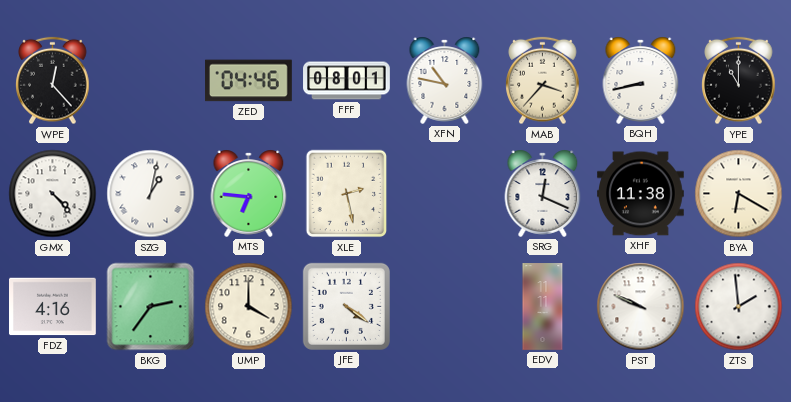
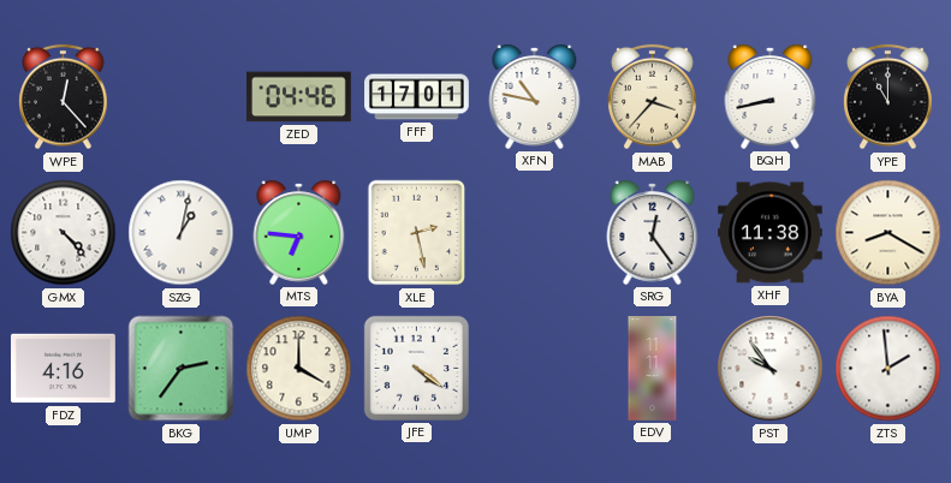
FFF: 08:01 -> 17:01 (417, 97)
SRG: 12:19 -> 12:24 (653, 232)
BYA: 6:20 -> 8:20 (888, 233)
PST: 9:49 -> 9:54 (771, 369)
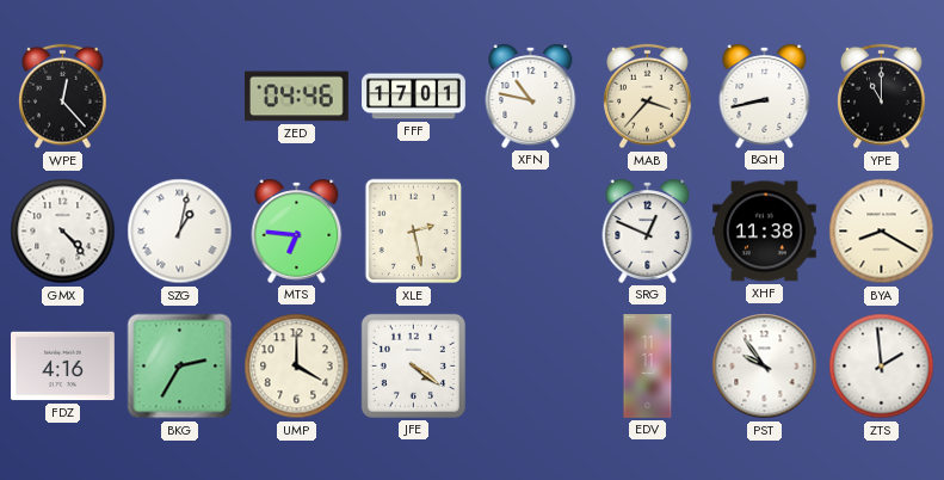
SRG: 12:24 -> 12:49 (648, 230)
BKG: 2:36 -> 2:35 (180, 367)
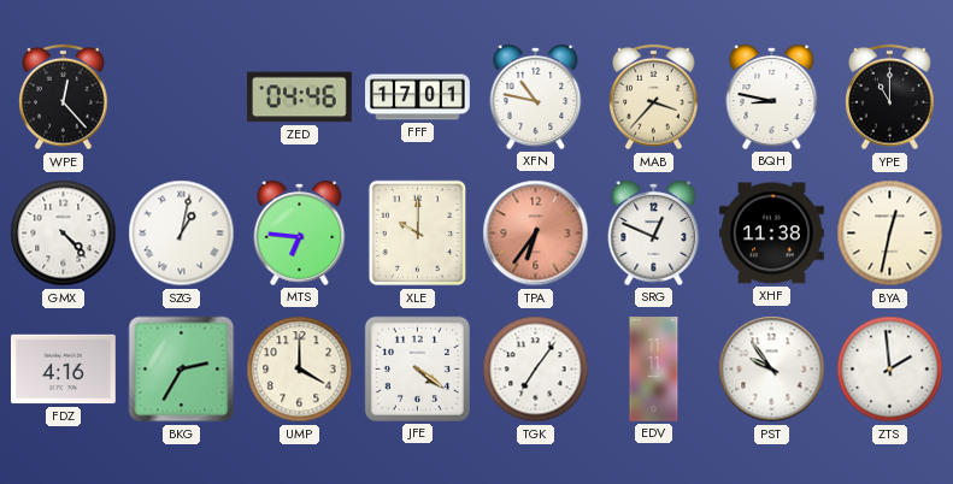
BQH: 8:43 -> 8:47 (772, 96)
XLE: 2:28 -> 10:00 (418, 234)
TPA: none -> 6:36 (536, 234)
BYA: 8:20 -> 12:32 (890, 234)
TGK: none -> 7:06 (536, 370)
